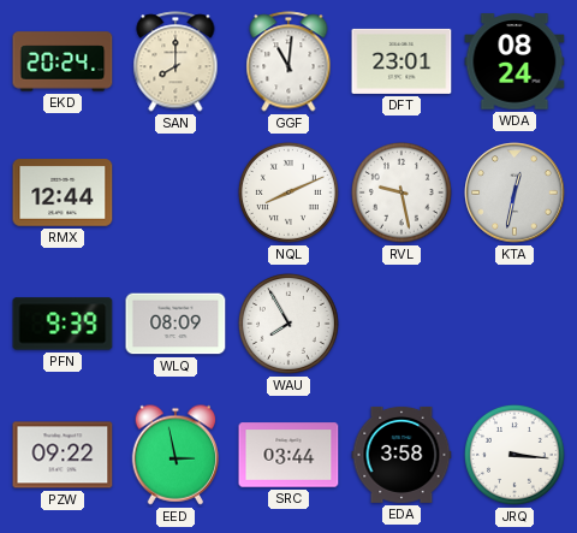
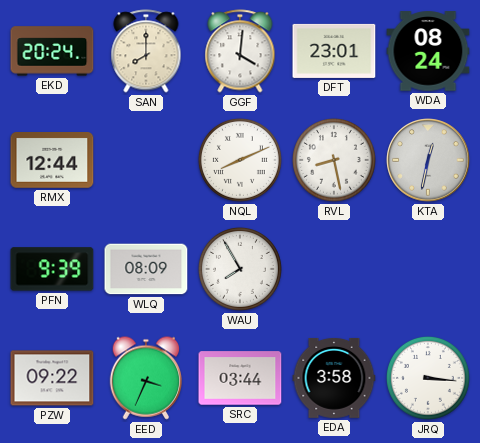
GGF: 11:01 -> 4:01 (240, 51)
RVL: 9:28 -> 8:28 (334, 160)
EED: 2:58 -> 3:34 (146, 378)
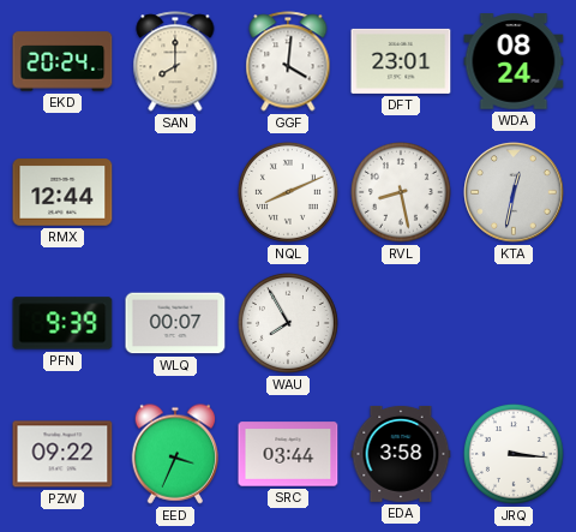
WLQ: 08:09 -> 00:07 (175, 323)
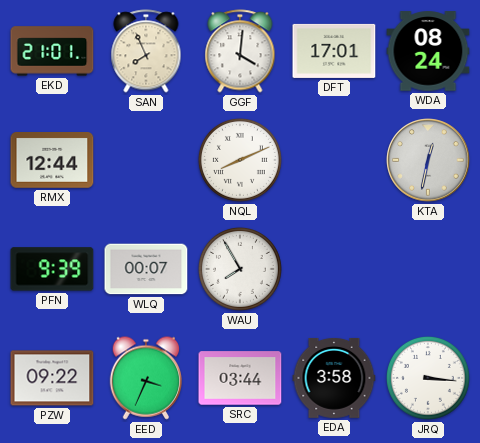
EKD: 20:24 -> 21:01 (52, 51)
SAN: 8:00 -> 7:56 (146, 51)
DFT: 23:01 -> 17:01 (334, 51)
RVL: 8:28 -> none (401, 192)
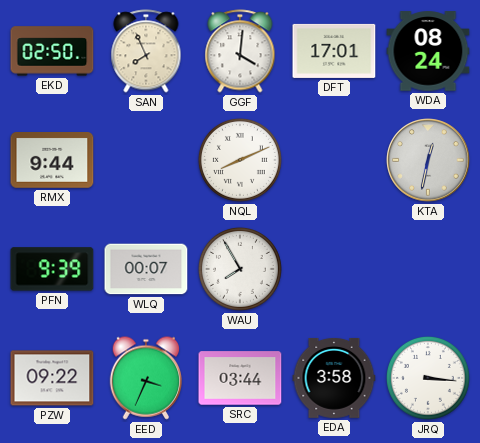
EKD: 21:01 -> 02:50 (52, 51)
RMX: 12:44 -> 9:44 (52, 161)
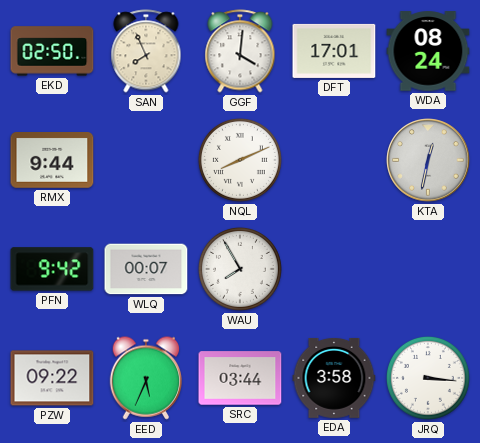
PFN: 9:39 -> 9:42 (52, 269)
EED: 3:34 -> 5:34 (146, 378)
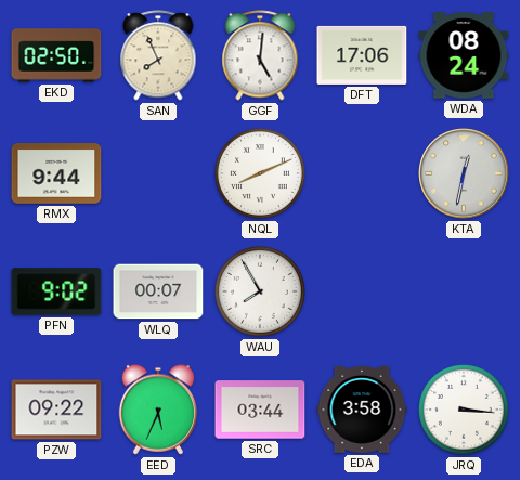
GGF: 4:01 -> 5:01 (260, 55)
DFT: 17:01 -> 17:06 (362, 55)
PFN: 9:42 -> 9:02 (56, 291)
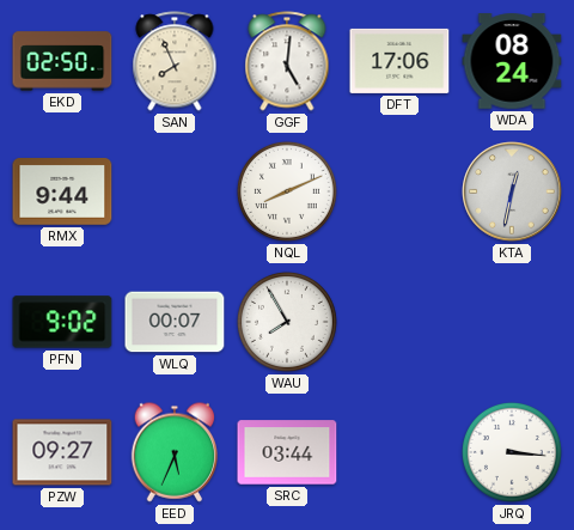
PZW: 09:22 -> 09:27 (62, 452)
EDA: 3:58 -> none (362, 410)
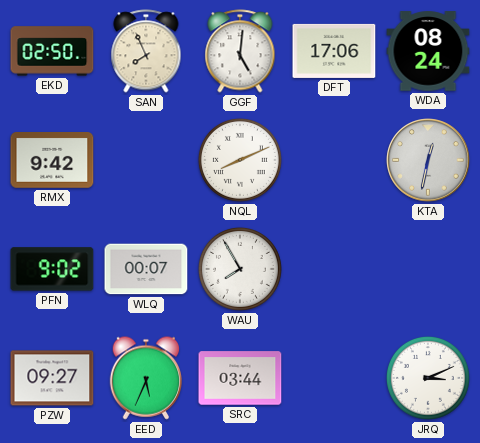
RMX: 9:44 -> 9:42 (52, 161)
JRQ: 3:16 -> 3:11 (428, 378)
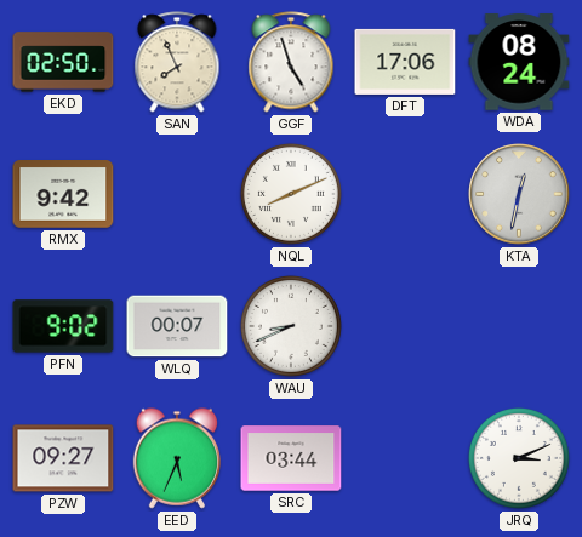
GGF: 5:01 -> 4:57 (291, 62)
WAU: 7:55 -> 8:41 (291, 326)
